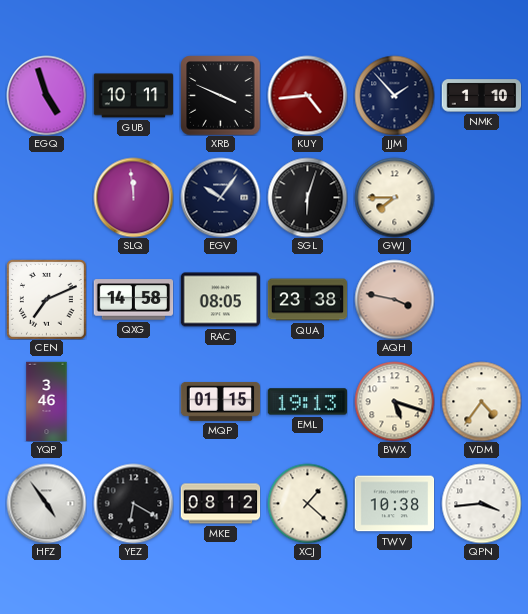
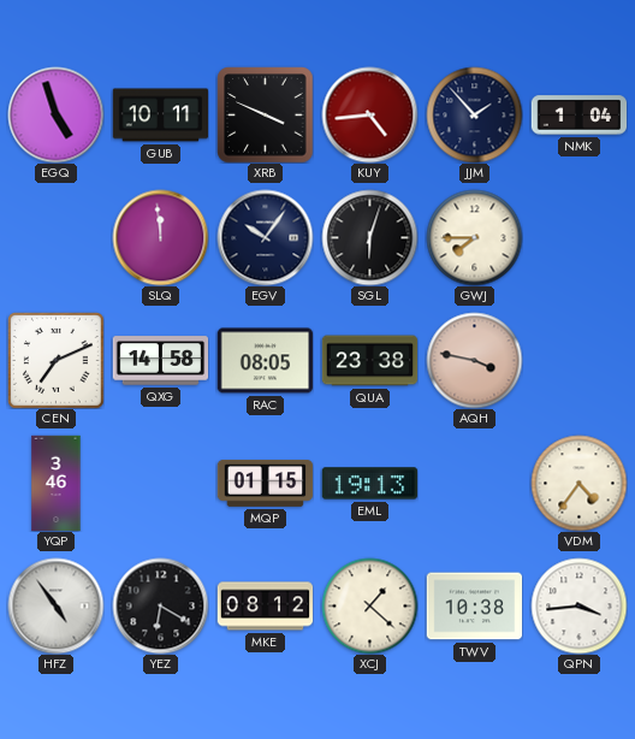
NMK: 1:10 -> 1:04 (578, 116)
BWX: 5:18 -> none (394, 401)
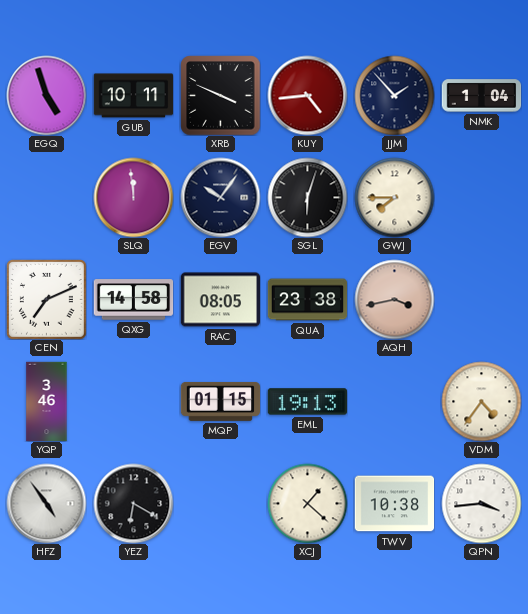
AQH: 3:47 -> 3:43 (394, 299)
MKE: 08:12 -> none (265, 607)
